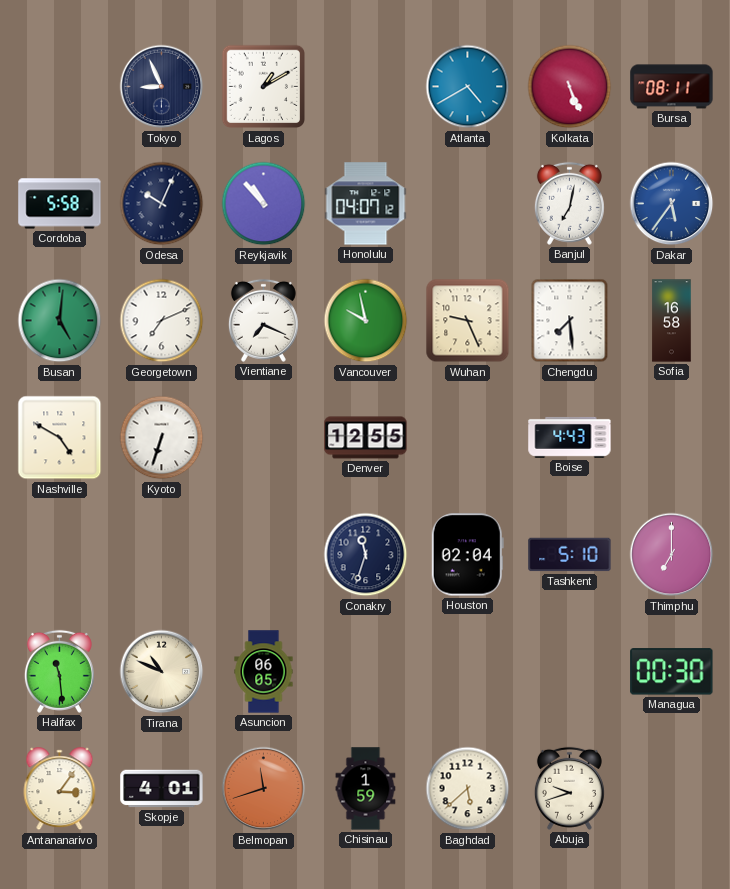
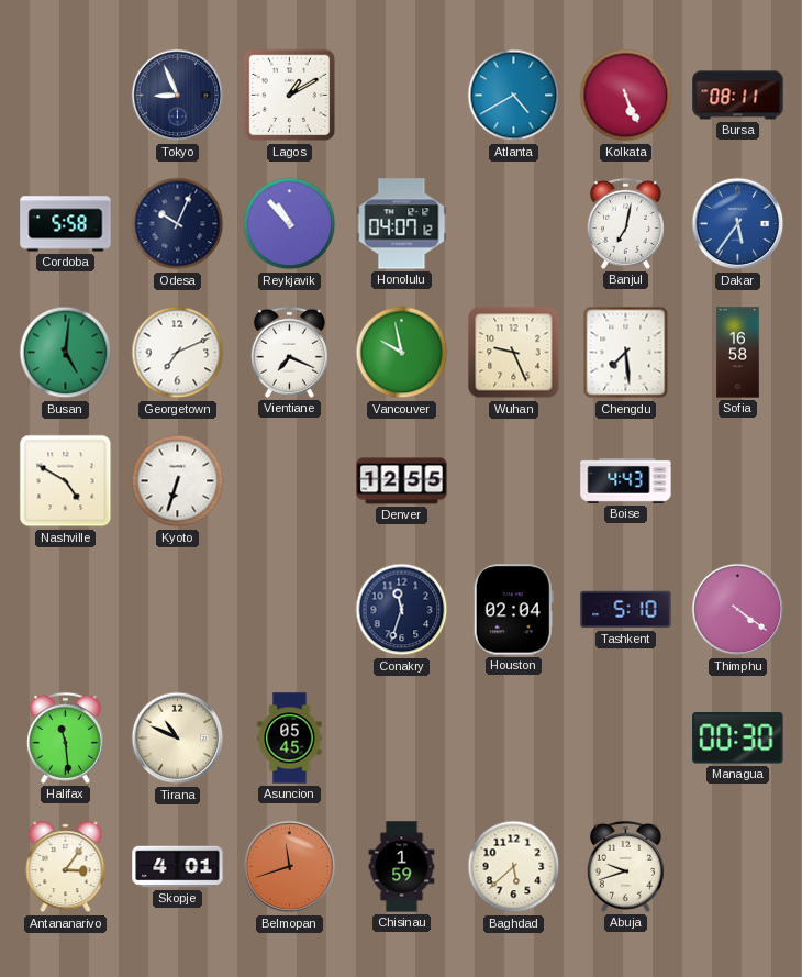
Thimphu: 7:00 -> 4:21 (738, 610)
Asuncion: 06:05 -> 05:45 (290, 739)
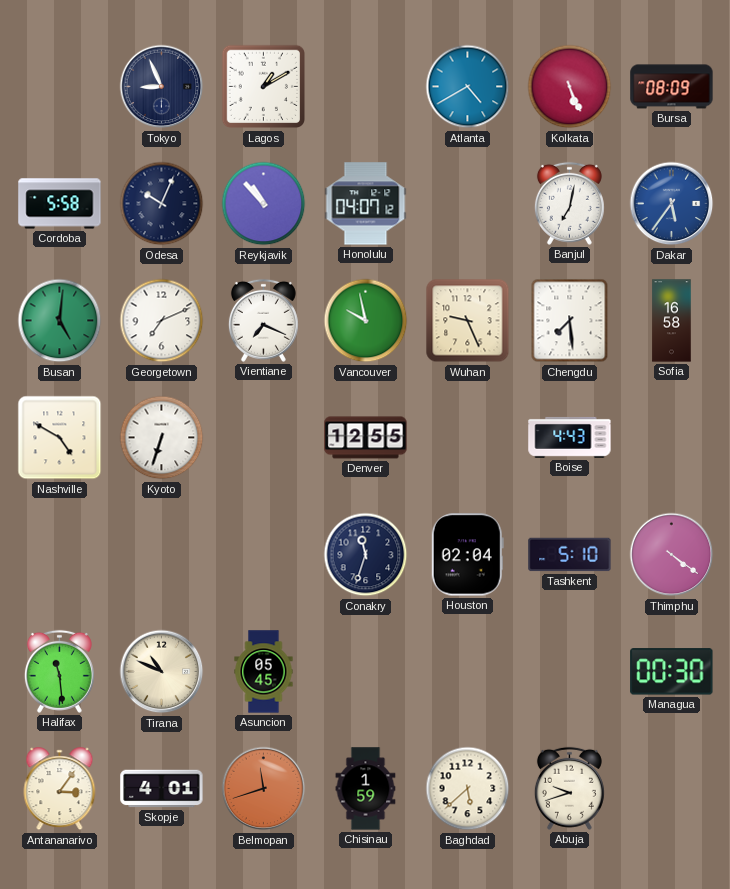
Bursa: 08:11 -> 08:09 (672, 87)
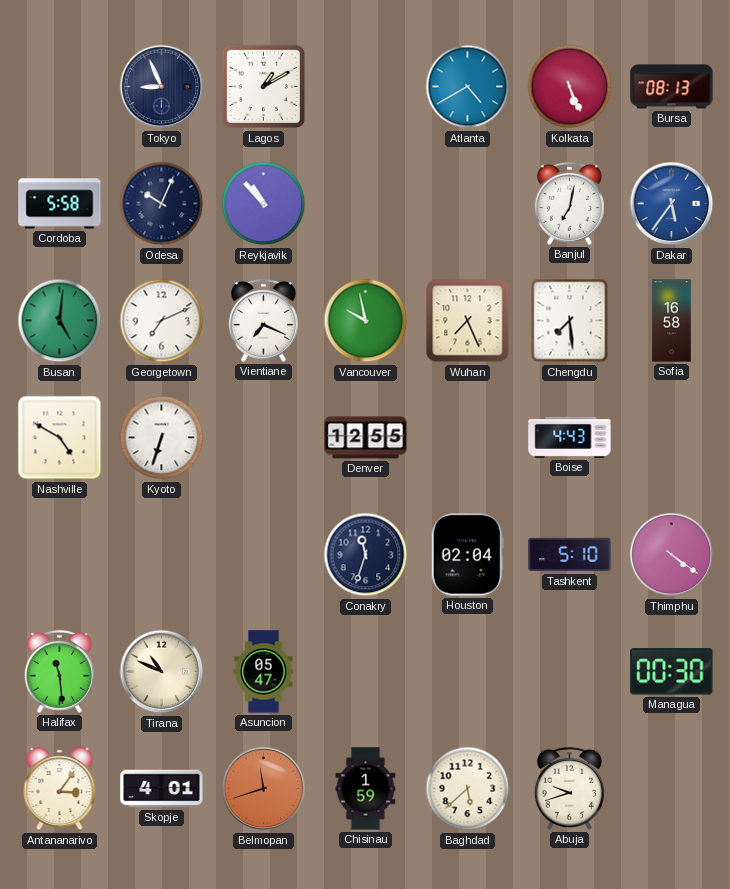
Bursa: 08:09 -> 08:13 (672, 87)
Honolulu: 04:07 -> none (366, 204)
Wuhan: 9:26 -> 7:26 (468, 321)
Asuncion: 05:45 -> 05:47 (264, 672)
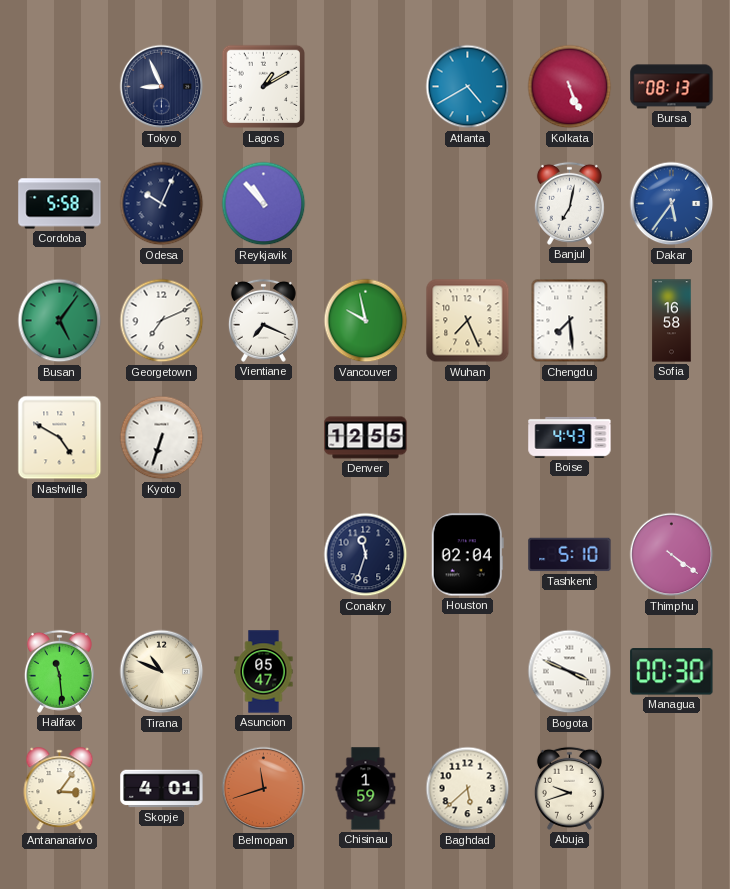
Busan: 5:01 -> 5:06 (60, 321)
Bogota: none -> 3:49 (570, 672)
